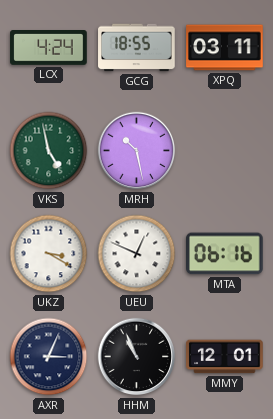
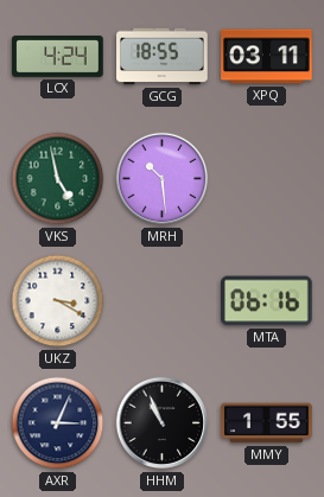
MRH: 10:28 -> 10:29 (163, 179)
UEU: 12:49 -> none (137, 254)
MMY: 12:01 -> 1:55 (267, 423)
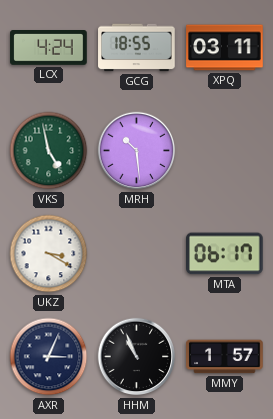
MTA: 06:16 -> 06:17 (225, 254)
MMY: 1:55 -> 1:57 (225, 357)
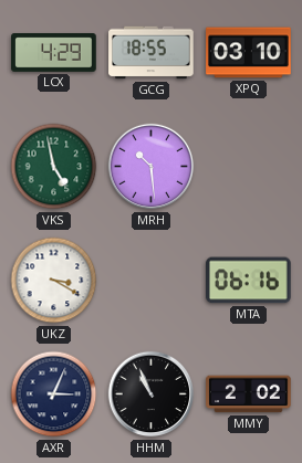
LCX: 4:24 -> 4:29 (54, 53)
XPQ: 03:11 -> 03:10 (249, 53)
MTA: 06:17 -> 06:16 (249, 281)
MMY: 1:57 -> 2:02 (249, 394)
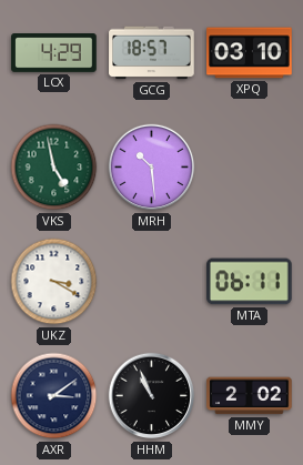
GCG: 18:55 -> 18:57 (152, 53)
MTA: 06:16 -> 06:11 (250, 282)
AXR: 3:04 -> 3:09 (54, 396)
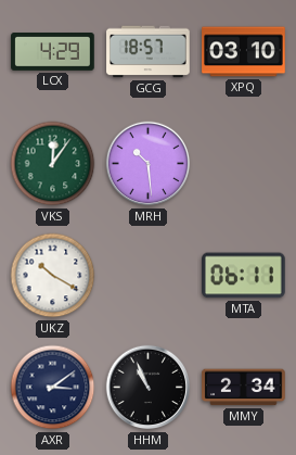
VKS: 4:58 -> 12:06 (53, 164)
UKZ: 3:20 -> 10:20 (53, 276)
MMY: 2:02 -> 2:34 (244, 388)
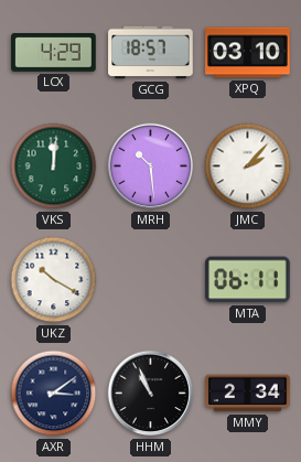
VKS: 12:06 -> 12:01 (54, 166)
JMC: none -> 2:07 (248, 166)
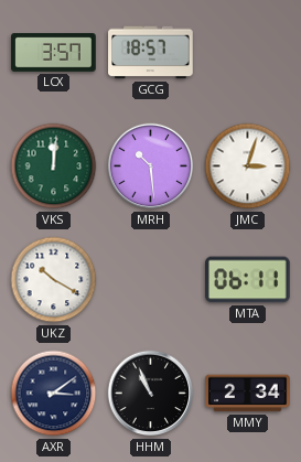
LCX: 4:29 -> 3:57 (54, 53)
XPQ: 03:10 -> none (248, 53)
JMC: 2:07 -> 3:03 (248, 166)
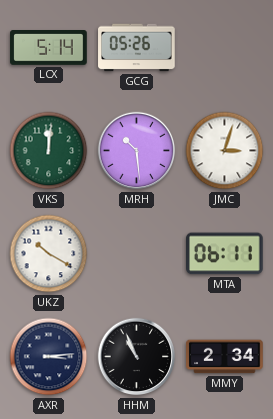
LCX: 3:57 -> 5:14 (49, 48)
GCG: 18:57 -> 05:26 (137, 48)
AXR: 3:09 -> 3:14 (49, 357)
